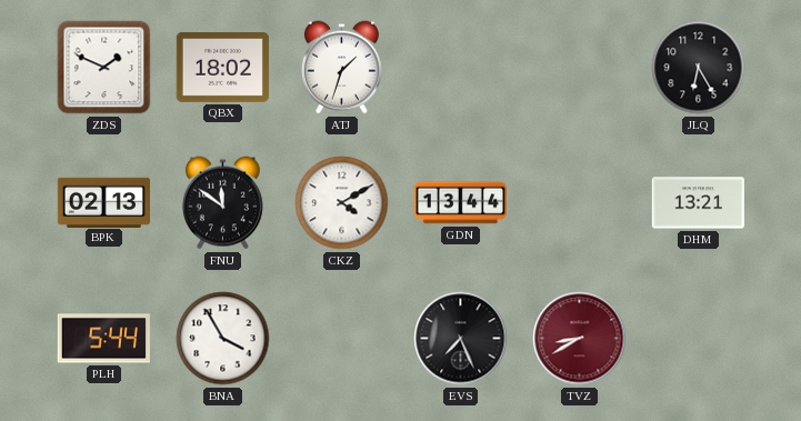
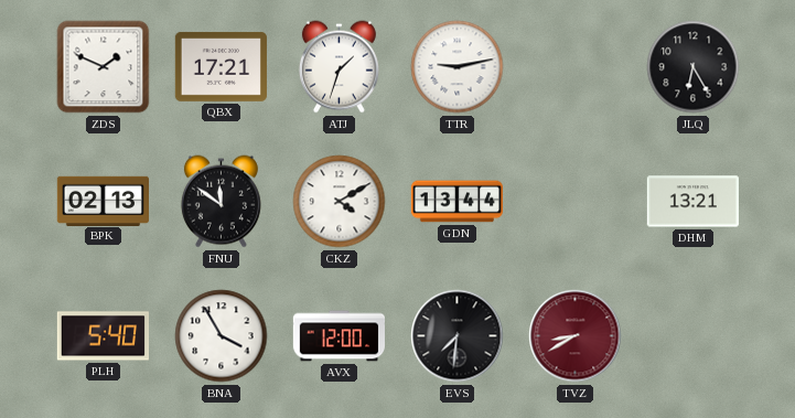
QBX: 18:02 -> 17:21 (221, 66)
TTR: none -> 9:13 (458, 67)
PLH: 5:44 -> 5:40 (103, 336)
AVX: none -> 12:00 (339, 336)
EVS: 7:26 -> 7:31 (458, 336)
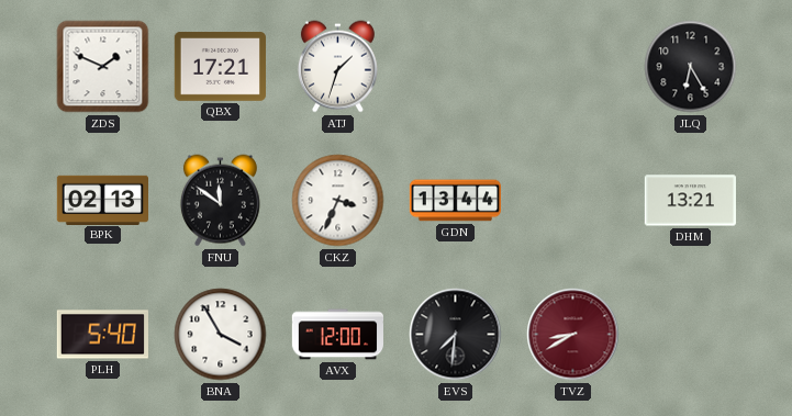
TTR: 9:13 -> none (458, 67)
CKZ: 4:10 -> 3:34 (338, 201)
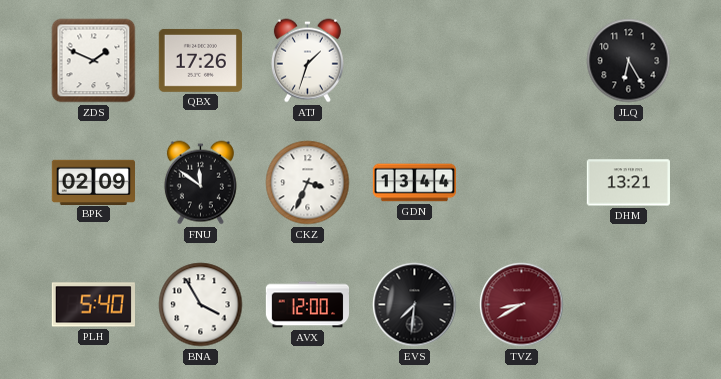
QBX: 17:21 -> 17:26 (200, 60)
BPK: 02:13 -> 02:09 (93, 182)
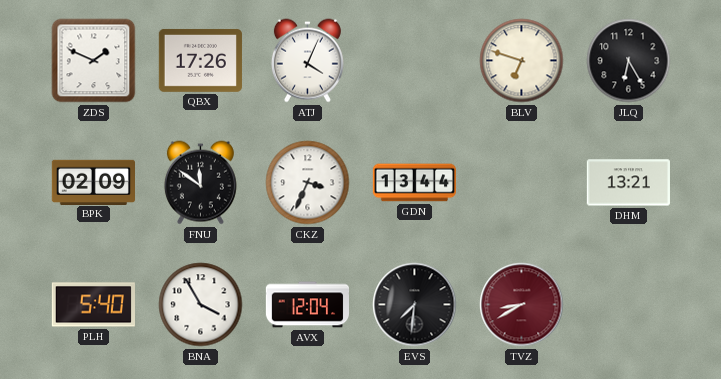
ATJ: 1:33 -> 4:04 (307, 61)
BLV: none -> 6:48 (522, 61)
AVX: 12:00 -> 12:04 (307, 305)
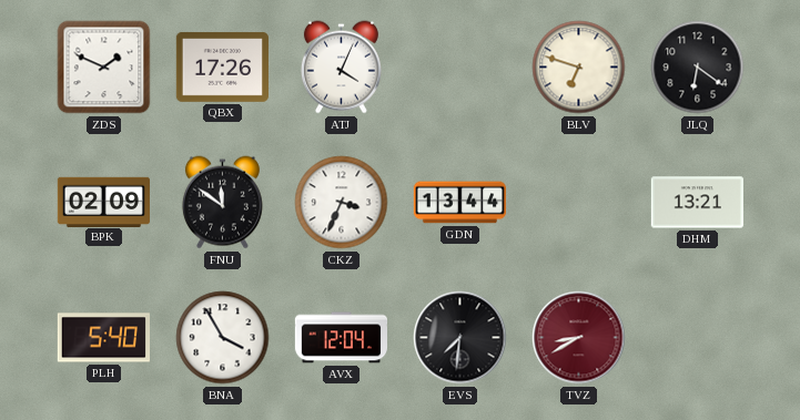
JLQ: 6:25 -> 6:21 (698, 68)
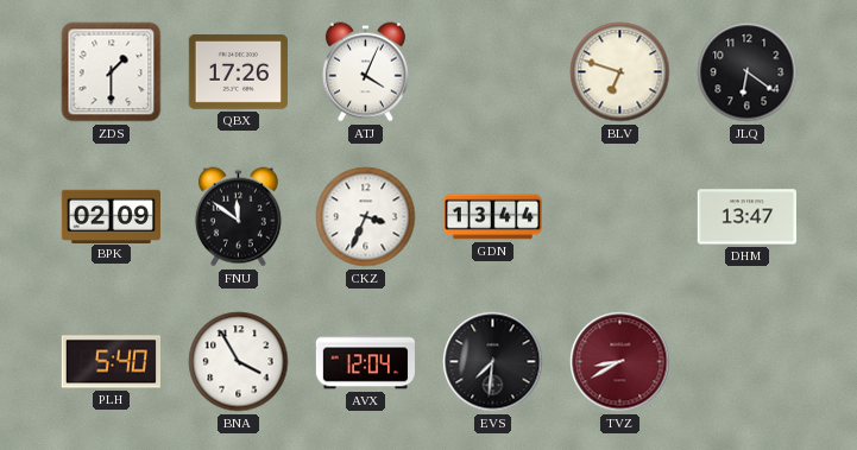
ZDS: 1:49 -> 1:30 (112, 72)
DHM: 13:21 -> 13:47 (746, 217)
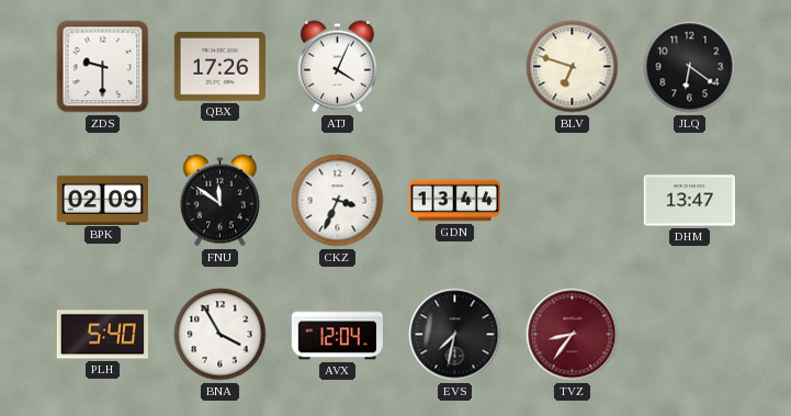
ZDS: 1:30 -> 9:30 (103, 67)
EVS: 7:31 -> 7:32 (455, 335)
TVZ: 8:40 -> 8:36 (573, 335)
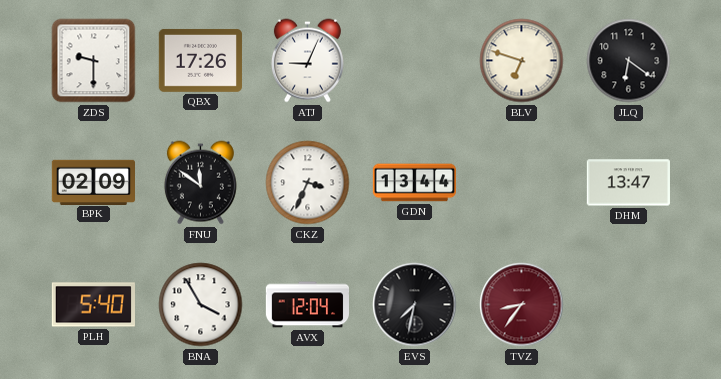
ATJ: 4:04 -> 9:04 (307, 61)
